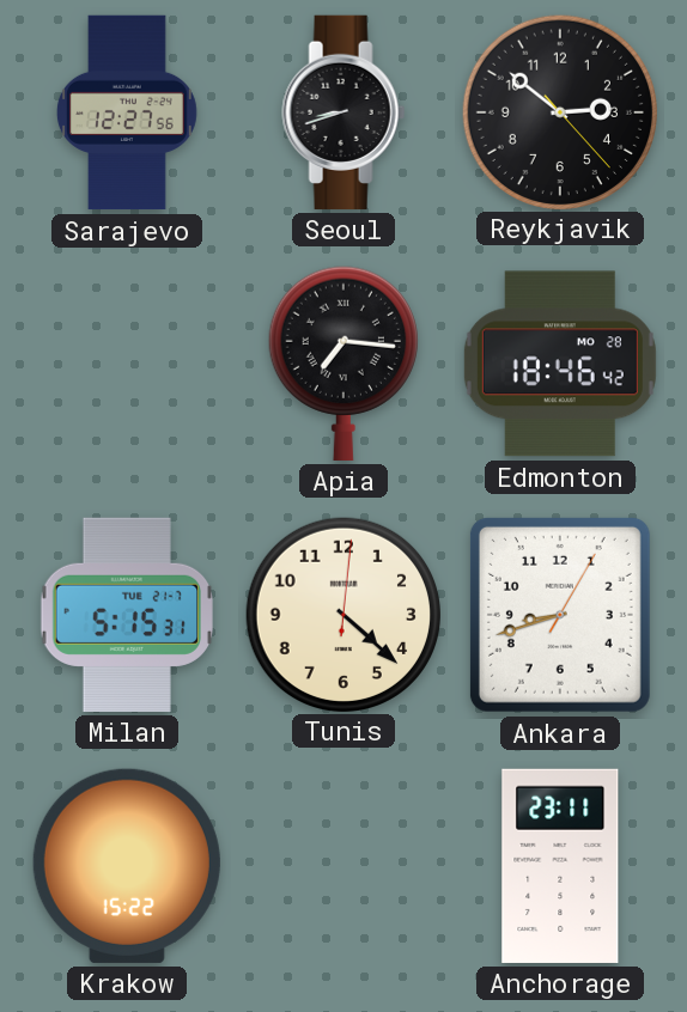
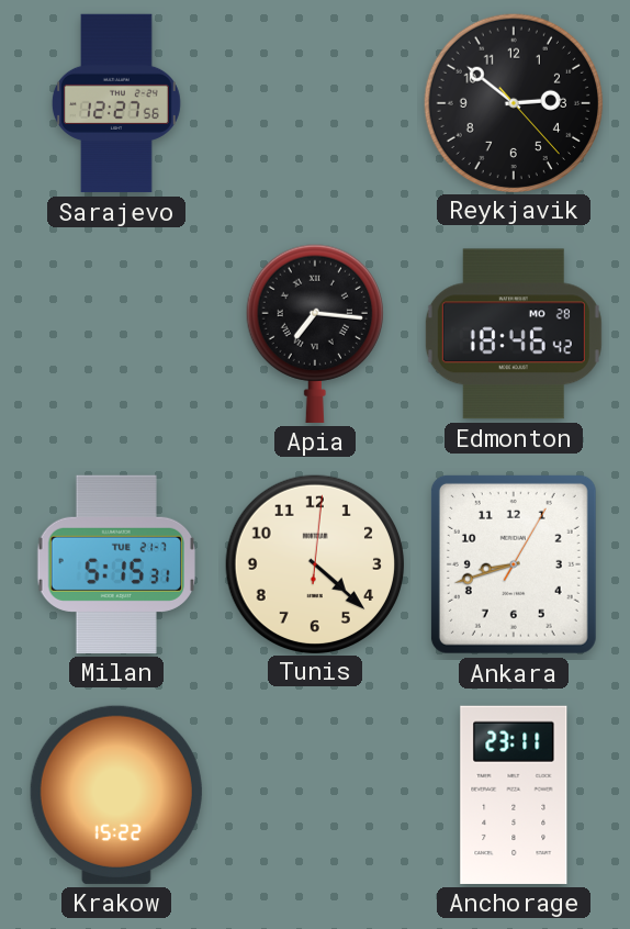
Seoul: 8:42 -> none (343, 112)
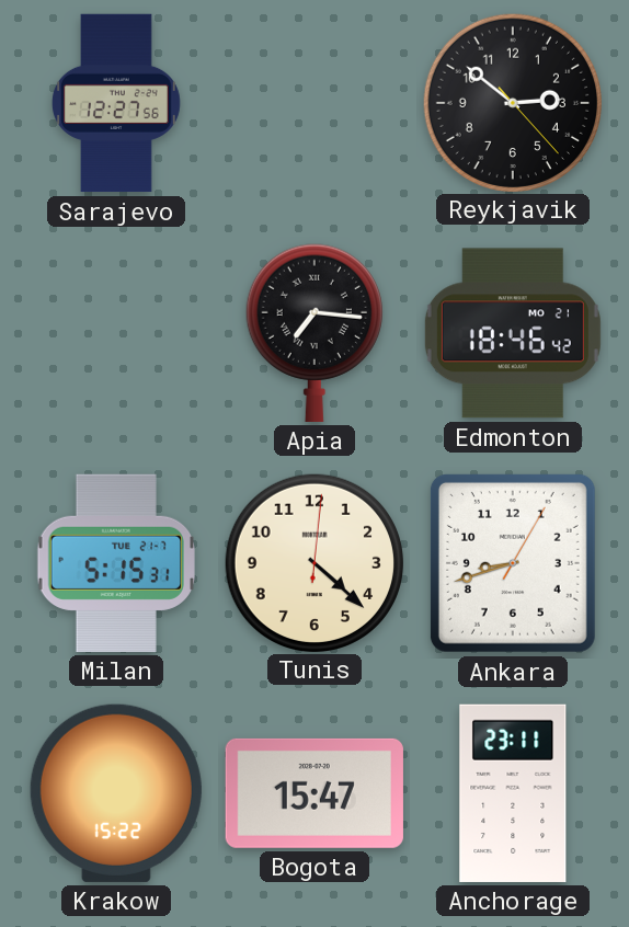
Edmonton date: MO 28 -> MO 21 (513, 333)
Bogota: none -> 15:47 (314, 793)
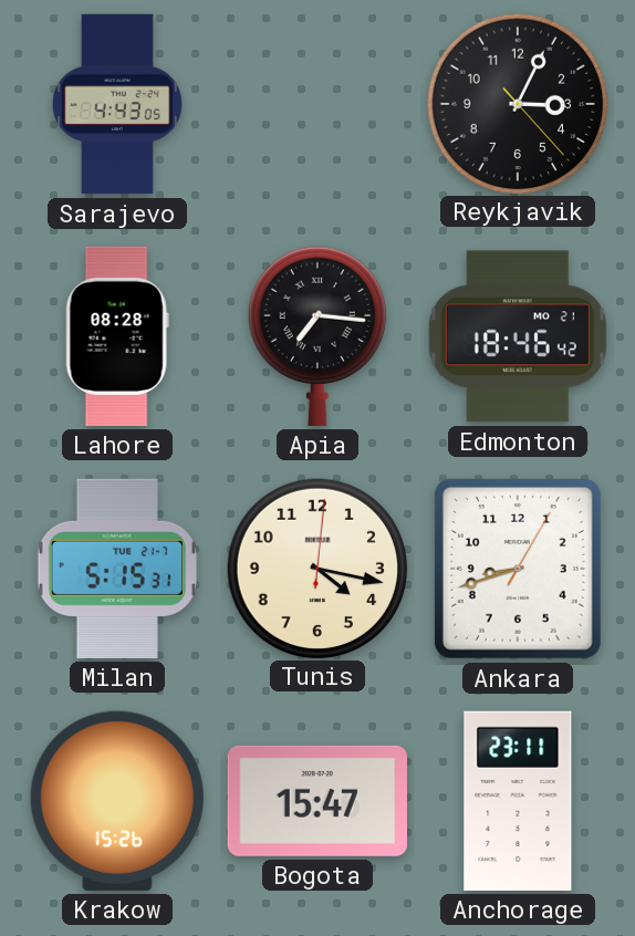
Sarajevo: 12:27 -> 4:43 (118, 104)
Reykjavik: 2:51 -> 3:04 (517, 103)
Lahore: none -> 08:28 (117, 336)
Tunis: 4:22 -> 4:17 (316, 568)
Krakow: 15:22 -> 15:26 (117, 801)
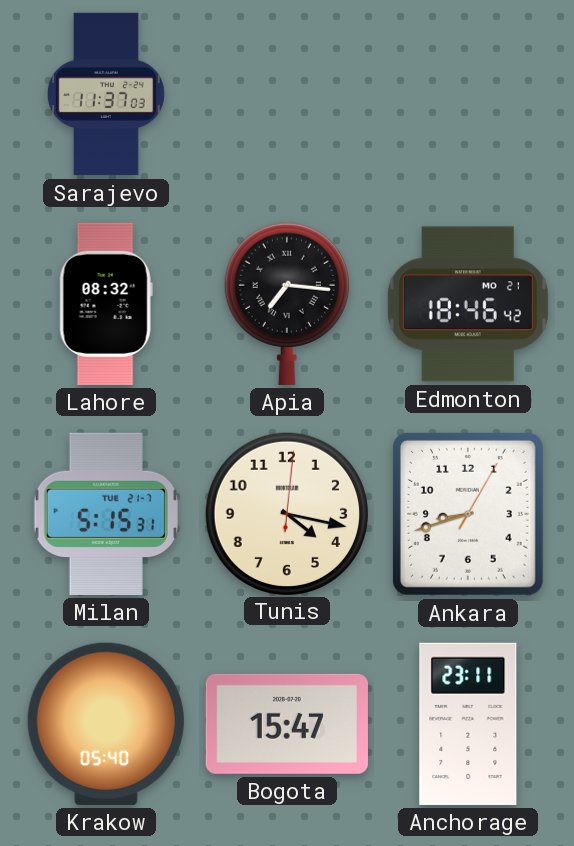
Sarajevo: 4:43 -> 11:37 (107, 94)
Reykjavik: 3:04 -> none (517, 103)
Lahore: 08:28 -> 08:32 (106, 304)
Krakow: 15:26 -> 05:40 (106, 724)
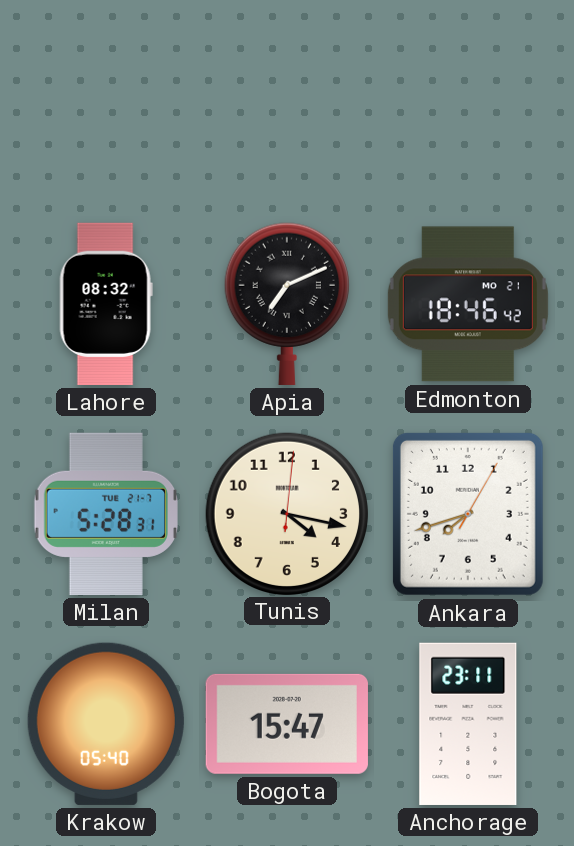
Sarajevo: 11:37 -> none (107, 94)
Apia: 7:16 -> 7:11 (287, 304)
Milan: 5:15 -> 5:28 (105, 514)
Ankara: 8:42 -> 7:42 (468, 514)
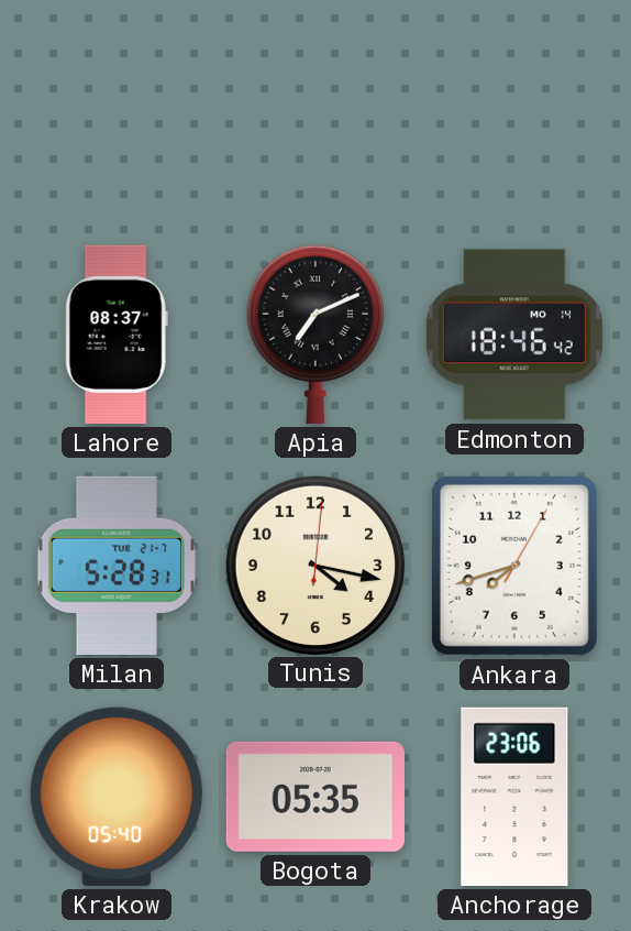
Lahore: 08:32 -> 08:37 (117, 335)
Edmonton date: MO 21 -> MO 14 (514, 335)
Bogota: 15:47 -> 05:35 (315, 797)
Anchorage: 23:11 -> 23:06 (514, 797)
